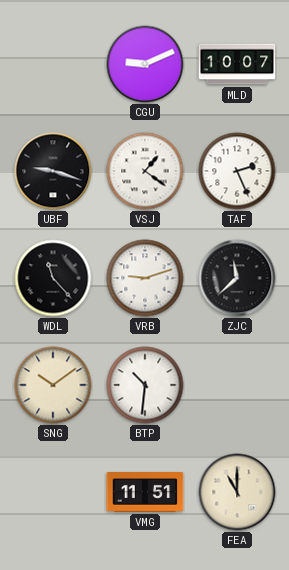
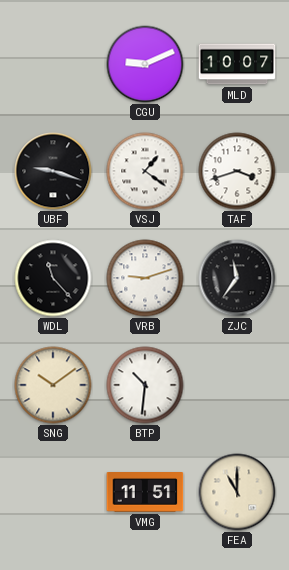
TAF: 2:26 -> 3:42 (237, 171)
ZJC: 11:38 -> 11:36 (237, 278)
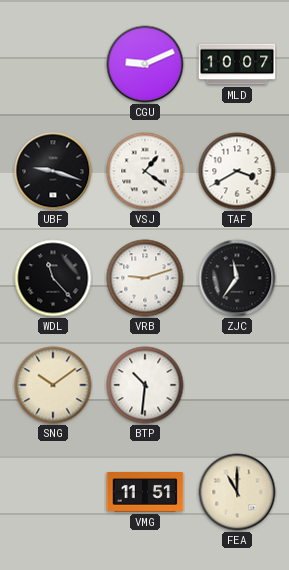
TAF: 3:42 -> 3:40 (237, 171)
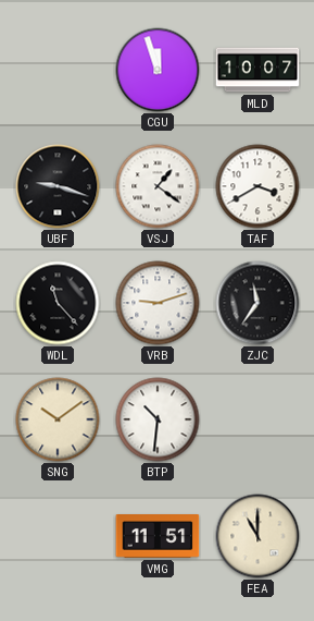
CGU: 9:11 -> 11:57 (158, 70)
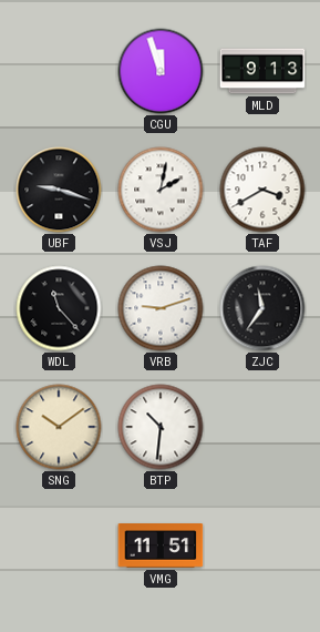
MLD: 10:07 -> 9:13 (262, 71)
VSJ: 1:21 -> 2:02 (161, 190)
FEA: 11:00 -> none (258, 536)
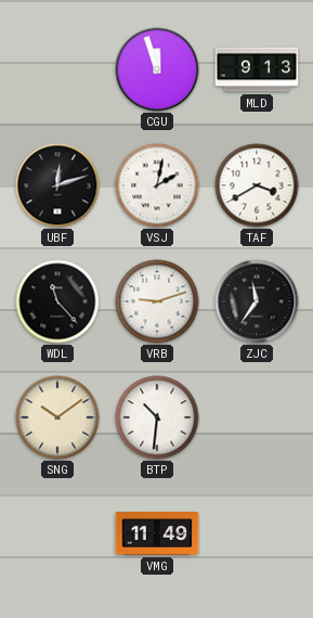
UBF: 9:18 -> 12:12 (57, 185)
VMG: 11:51 -> 11:49 (157, 535)
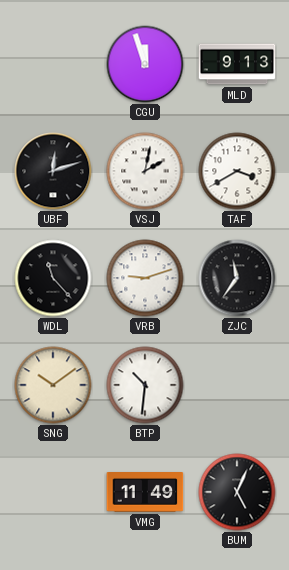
BUM: none -> 5:04 (237, 492)
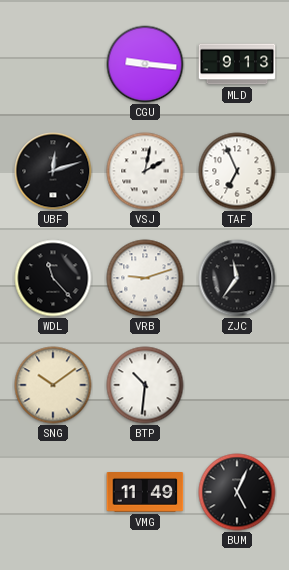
CGU: 11:57 -> 9:16 (145, 64)
TAF: 3:40 -> 6:56 (237, 171)
